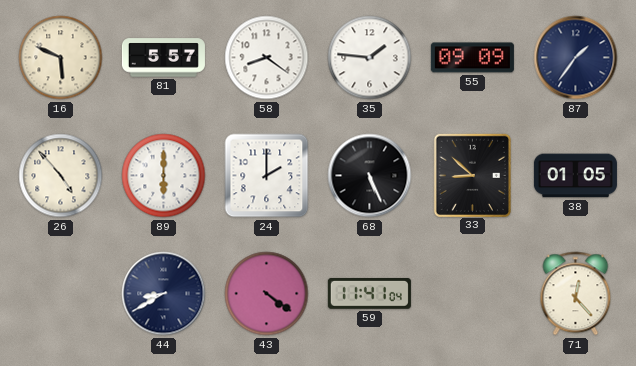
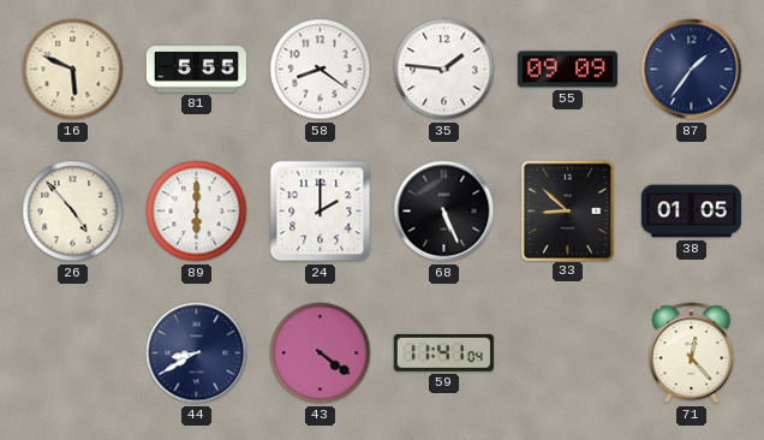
81: 5:57 -> 5:55 (196, 70)
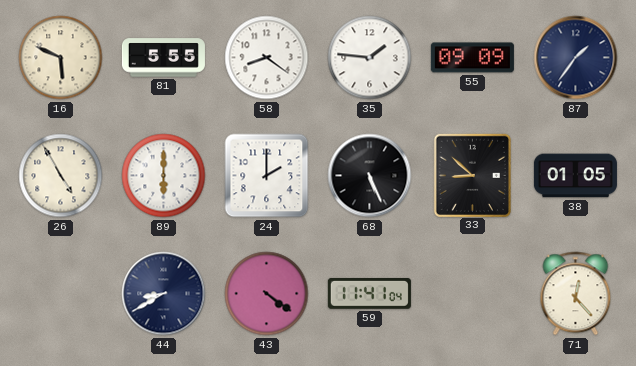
26: 4:53 -> 4:55 (61, 176)
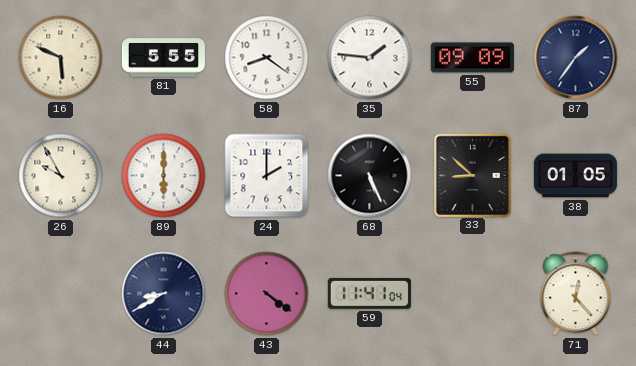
26: 4:55 -> 9:55 (61, 176)
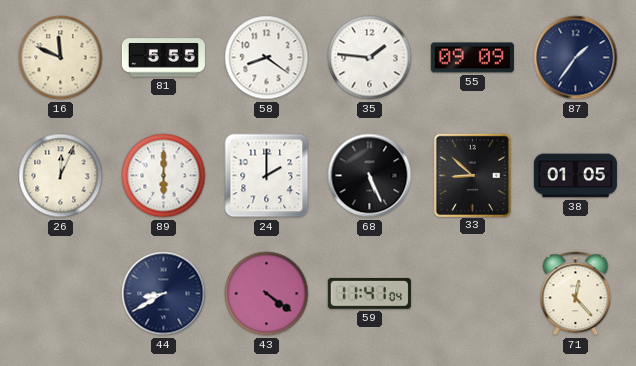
16: 5:49 -> 11:49 (61, 58)
26: 9:55 -> 12:04 (61, 176)
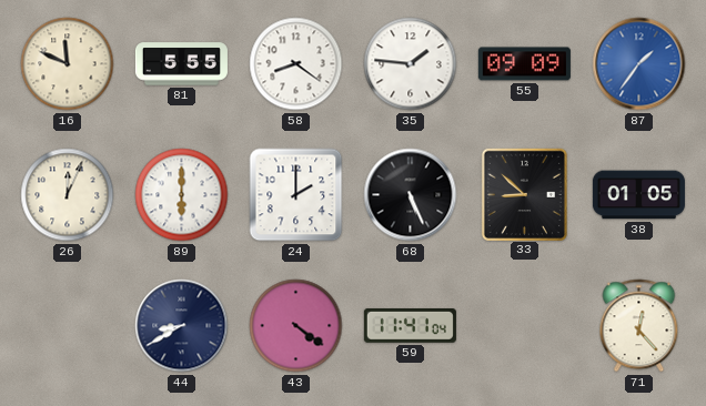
87 dial: navy -> blue (639, 64)
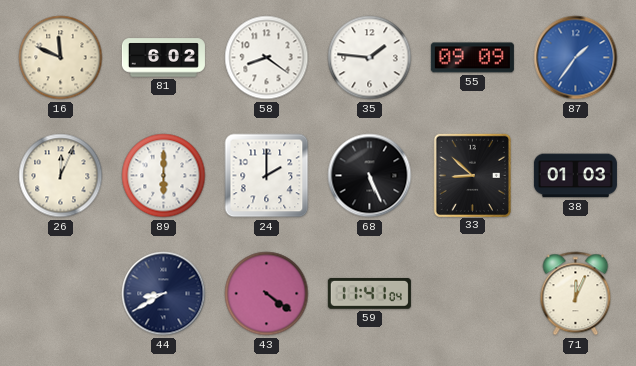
81: 5:55 -> 6:02 (163, 58)
38: 01:05 -> 01:03 (575, 176)
71: 12:23 -> 12:04 (576, 294)
